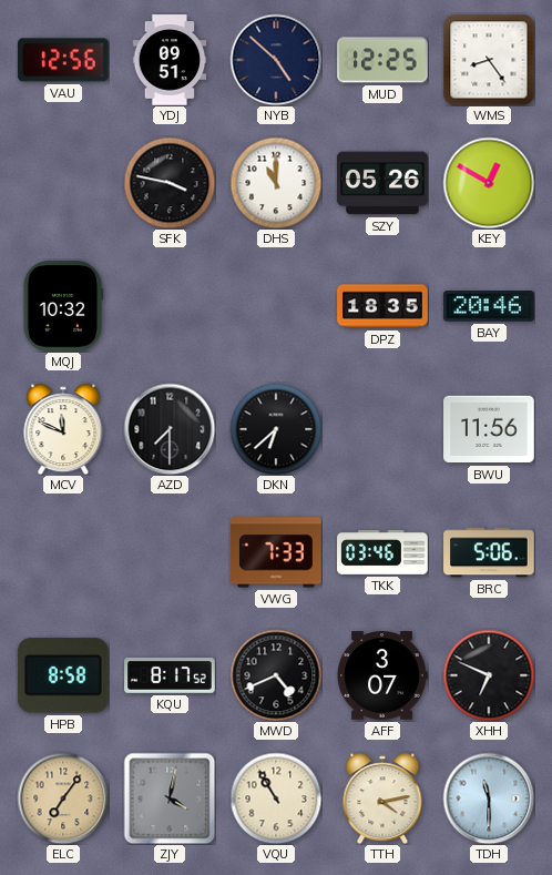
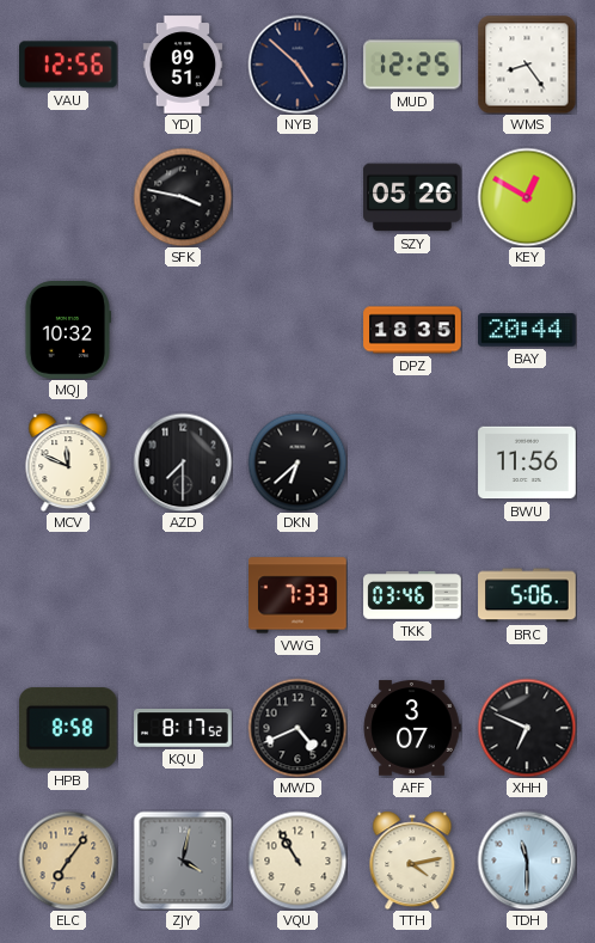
DHS: 11:00 -> none (276, 183)
BAY: 20:46 -> 20:44 (527, 330)
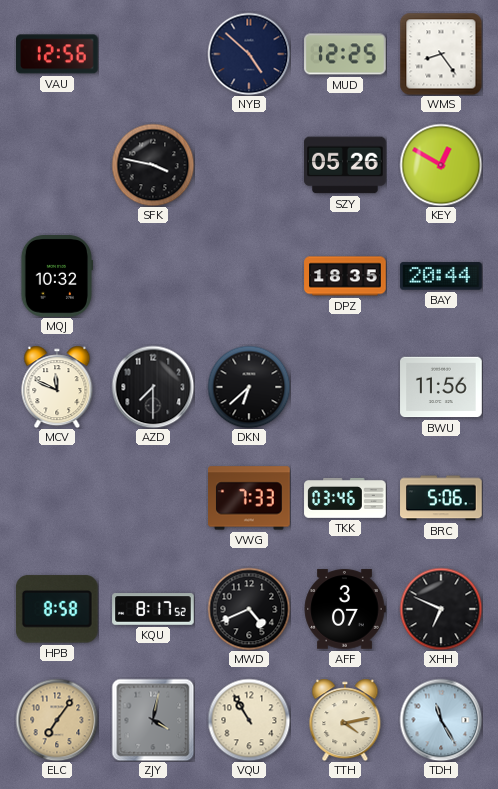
YDJ: 09:51 -> none (183, 65)
TDH: 11:30 -> 11:25 (441, 720)
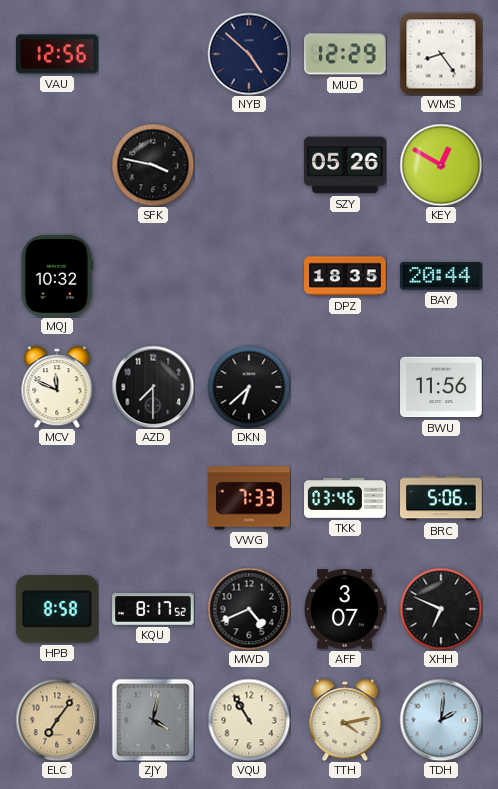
MUD: 12:25 -> 12:29 (345, 54)
TDH: 11:25 -> 2:01 (441, 720)
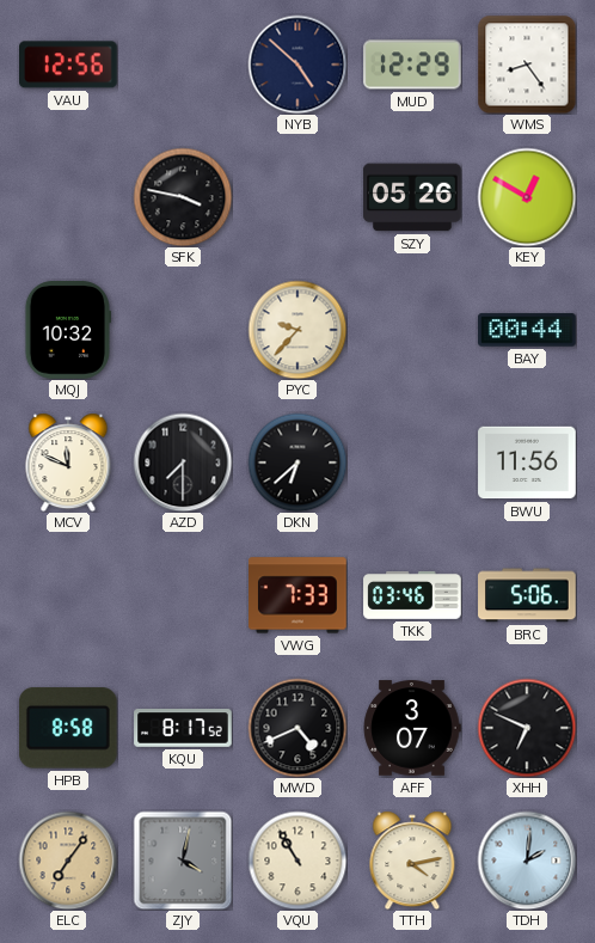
PYC: none -> 9:37 (297, 330)
DPZ: 18:35 -> none (345, 276)
BAY: 20:44 -> 00:44 (527, 330)
